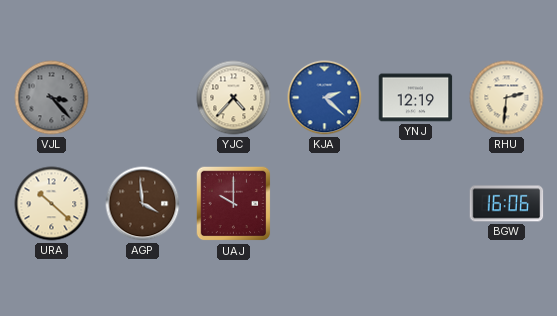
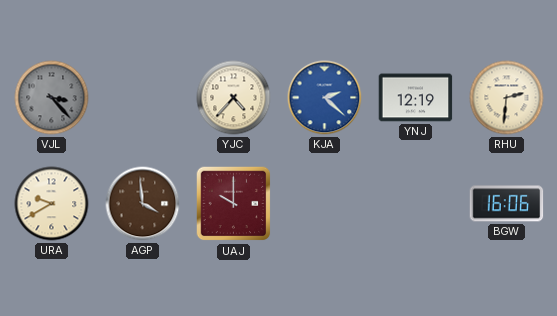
URA: 10:22 -> 9:40 (52, 204)
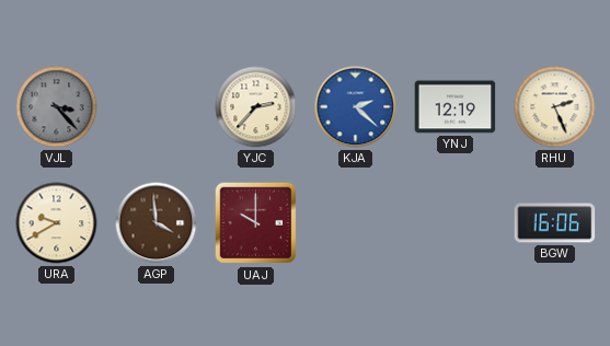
YJC: 4:37 -> 2:37 (256, 107)
RHU: 2:31 -> 2:26 (555, 107)
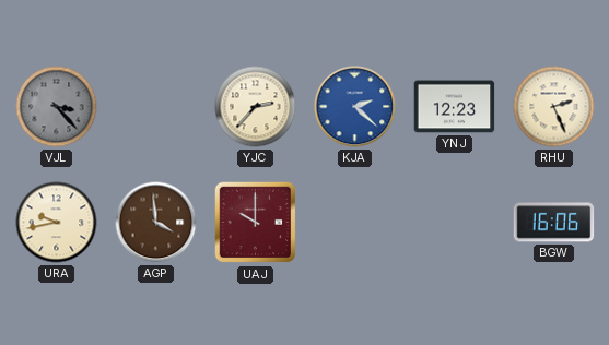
YNJ: 12:19 -> 12:23 (455, 107)
URA: 9:40 -> 9:43 (57, 223)
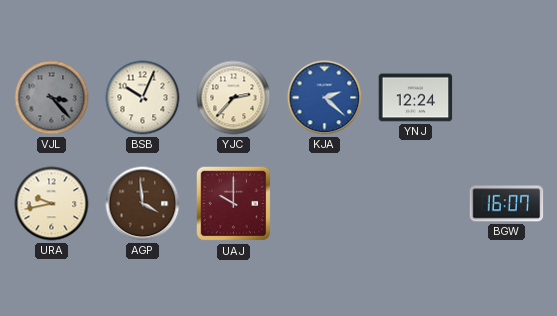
BSB: none -> 10:04 (143, 98)
YNJ: 12:23 -> 12:24 (416, 98)
RHU: 2:26 -> none (554, 107)
BGW: 16:06 -> 16:07 (507, 204)
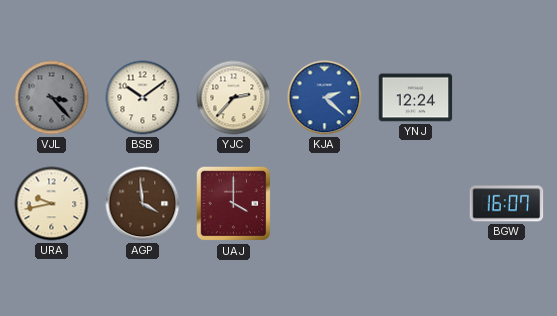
BSB: 10:04 -> 10:09 (143, 98)
UAJ: 10:00 -> 4:00 (234, 204)
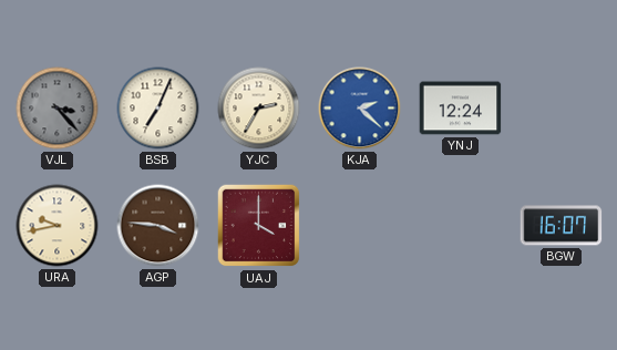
BSB: 10:09 -> 7:04 (158, 109)
YJC: 2:37 -> 2:35 (259, 109)
AGP: 3:59 -> 3:46 (158, 226)
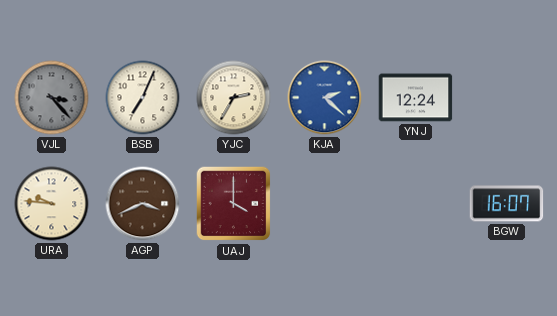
URA: 9:43 -> 9:46 (52, 204)
AGP: 3:46 -> 3:41 (143, 204)
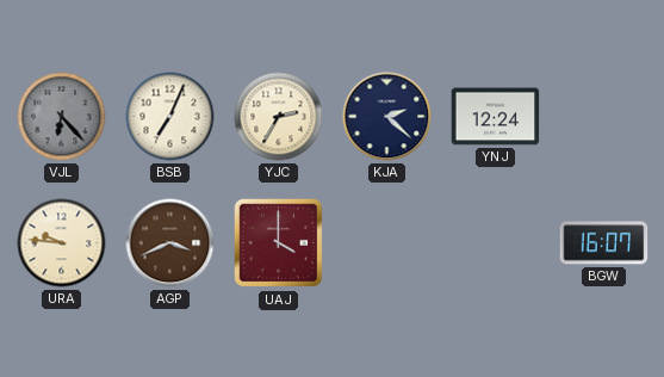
VJL: 3:23 -> 6:23 (62, 117)
KJA dial: blue -> navy (387, 117)
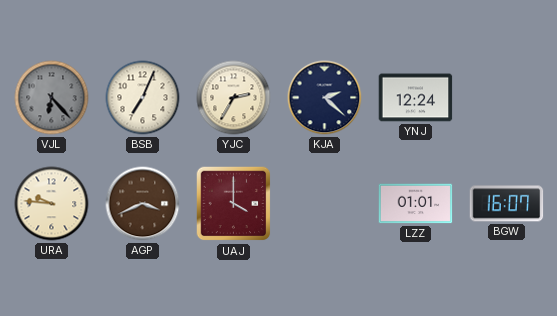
LZZ: none -> 01:01 (416, 204)
